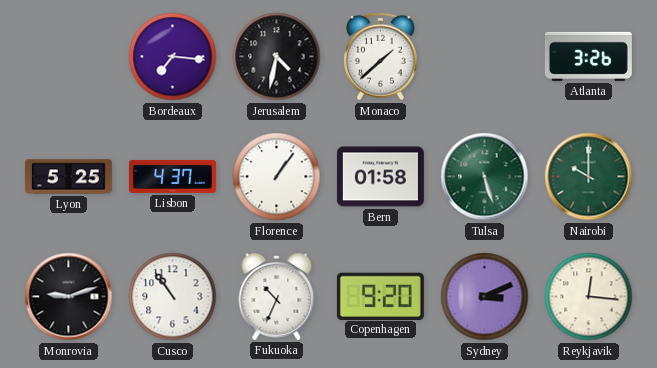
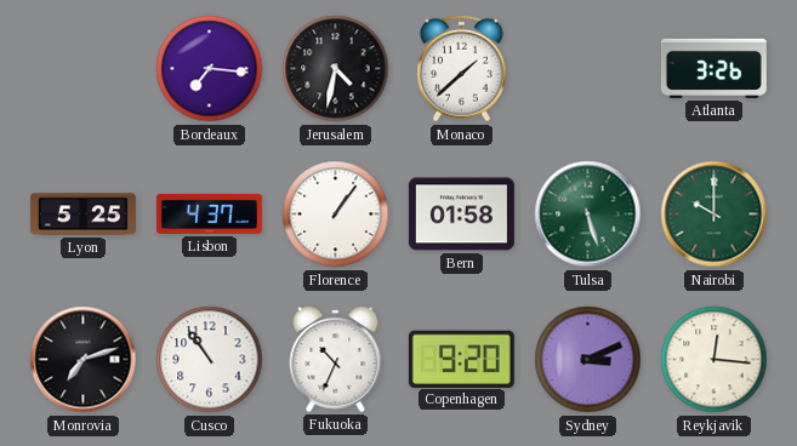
Monrovia: 9:12 -> 7:12 (84, 360)
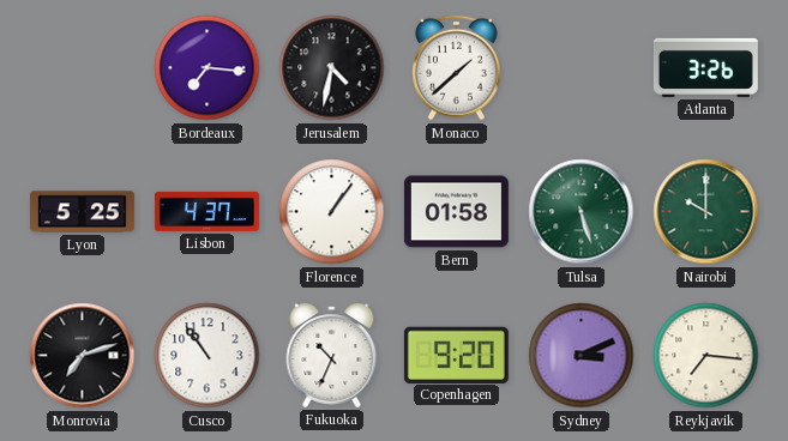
Reykjavik: 12:16 -> 7:16 (706, 356)
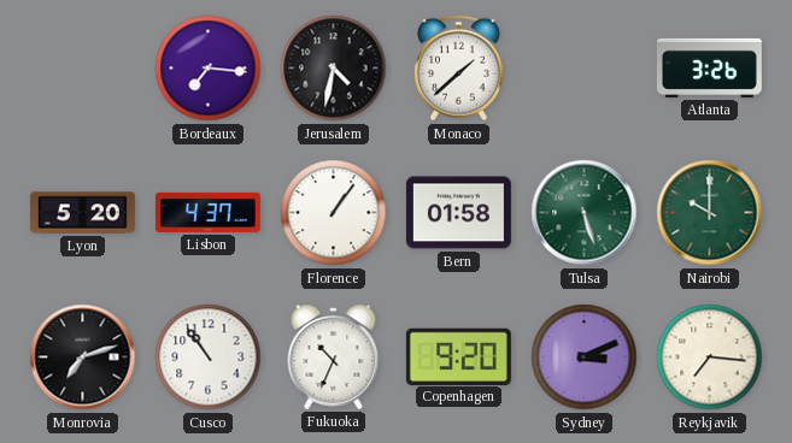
Lyon: 5:25 -> 5:20 (82, 213)
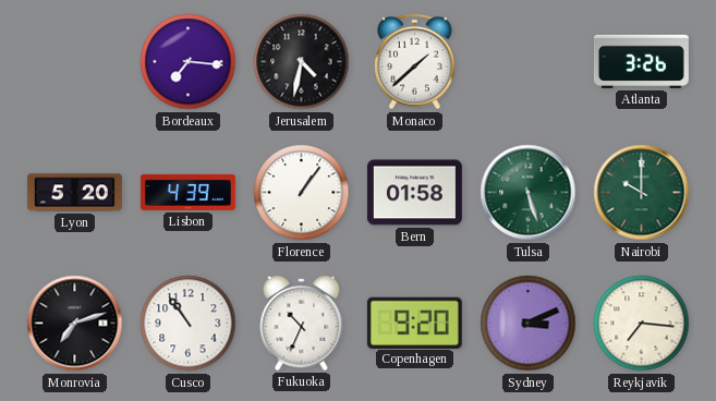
Lisbon: 4:37 -> 4:39 (187, 192)
